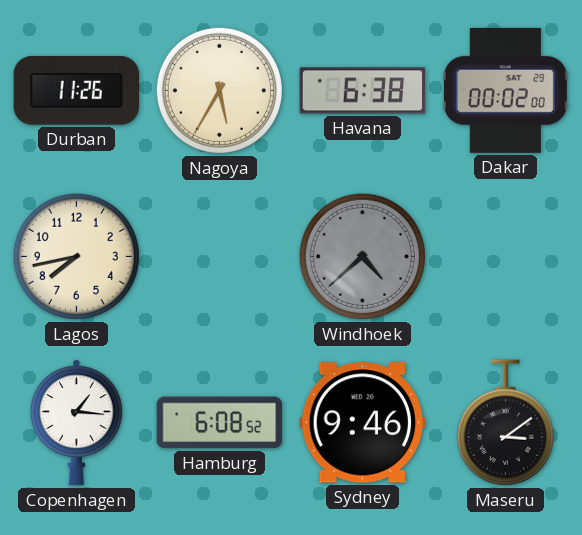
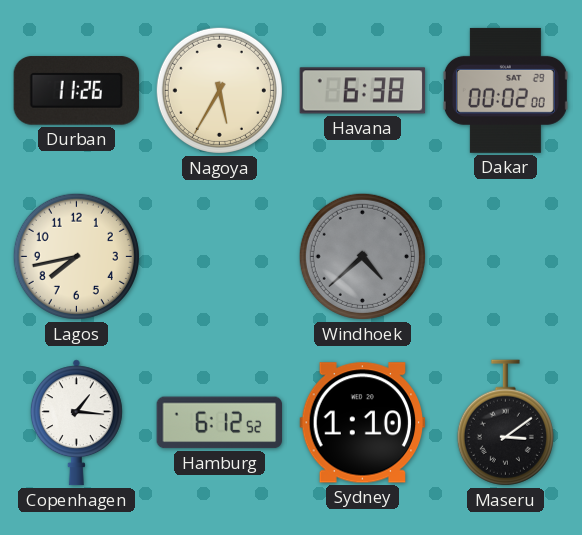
Hamburg: 6:08 -> 6:12 (220, 423)
Sydney: 9:46 -> 1:10 (363, 423)
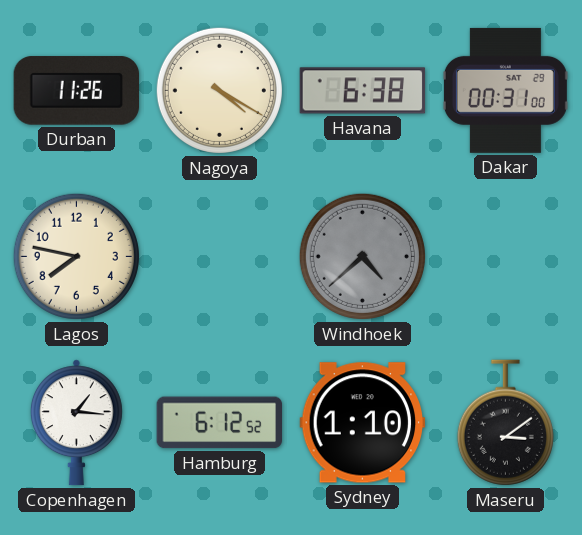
Nagoya: 5:35 -> 4:20 (219, 90)
Dakar: 00:02 -> 00:31 (505, 90)
Lagos: 7:43 -> 7:47 (76, 256)
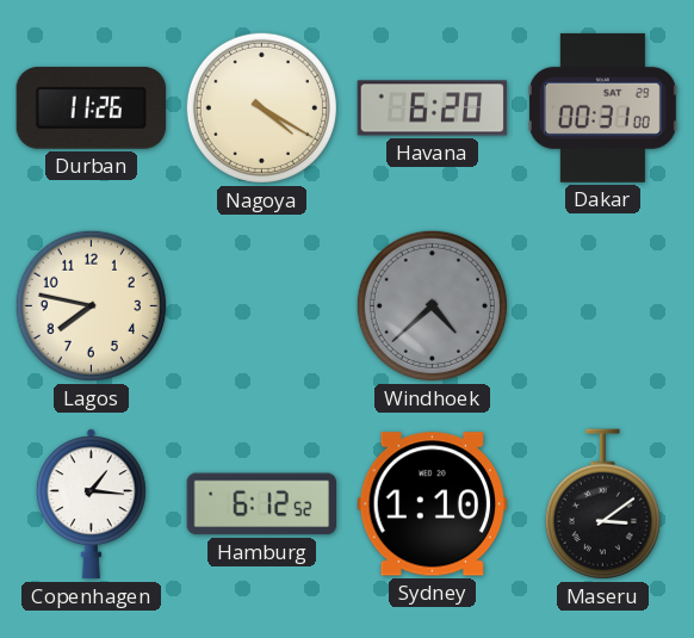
Havana: 6:38 -> 6:20 (433, 109)
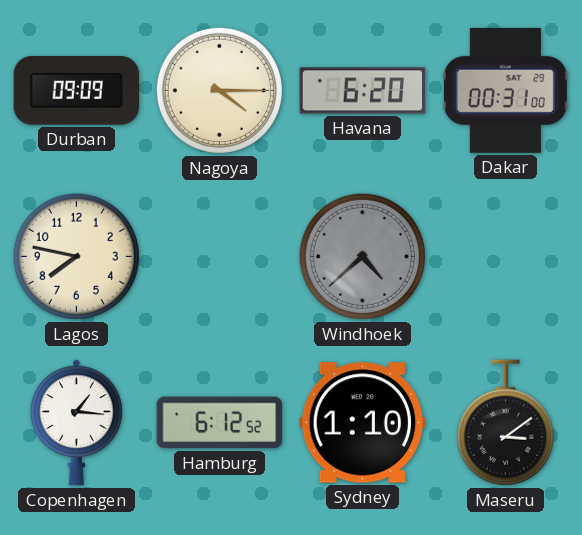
Durban: 11:26 -> 09:09 (77, 91)
Nagoya: 4:20 -> 4:15 (219, 90)
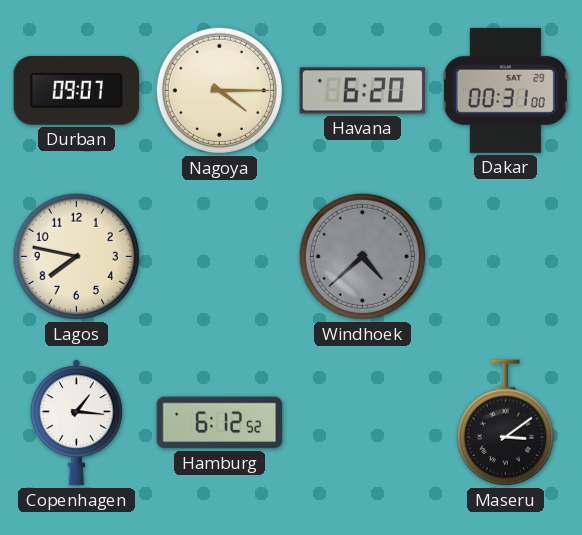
Durban: 09:09 -> 09:07 (77, 91)
Sydney: 1:10 -> none (363, 423)
